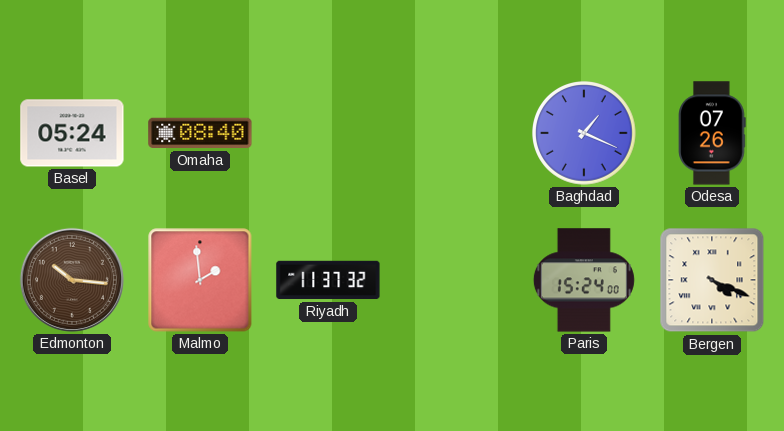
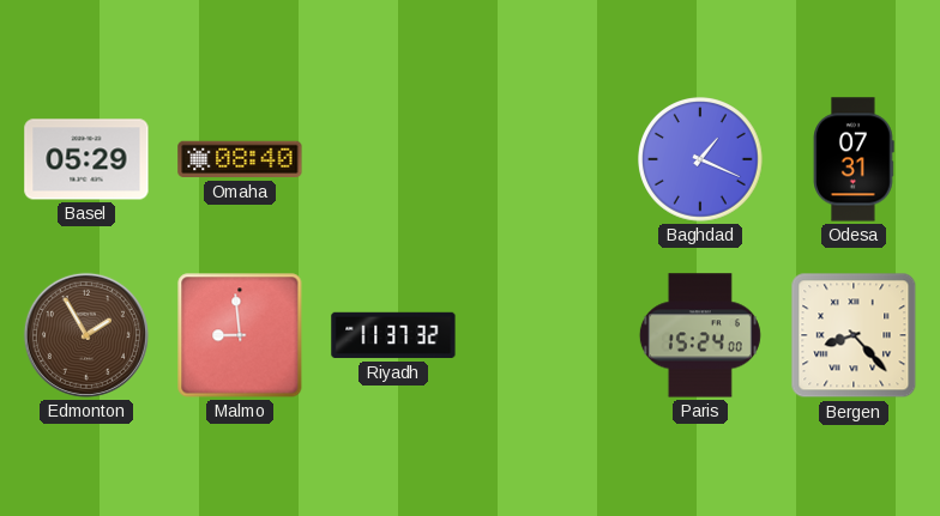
Basel: 05:24 -> 05:29 (86, 159)
Odesa: 07:26 -> 07:31 (854, 159)
Edmonton: 10:16 -> 1:55 (86, 335)
Malmo: 1:59 -> 8:59 (240, 335)
Bergen: 4:19 -> 8:23 (854, 335)
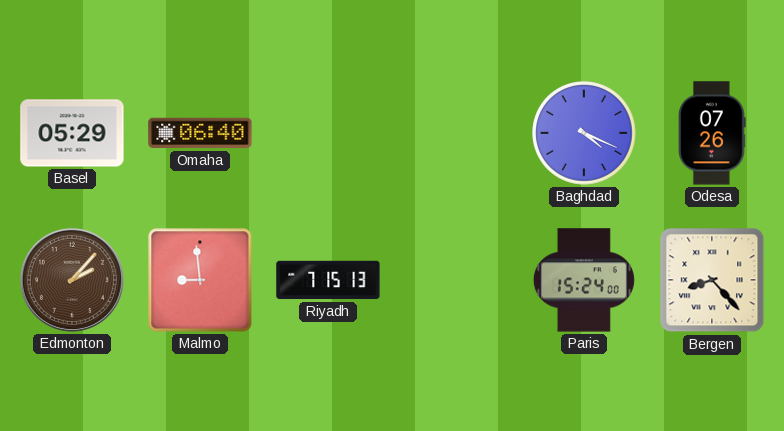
Omaha: 08:40 -> 06:40 (200, 133)
Baghdad: 1:19 -> 4:19 (585, 134)
Odesa: 07:31 -> 07:26 (712, 133)
Edmonton: 1:55 -> 2:07 (72, 280)
Riyadh: 11:37 -> 7:15 (328, 280)
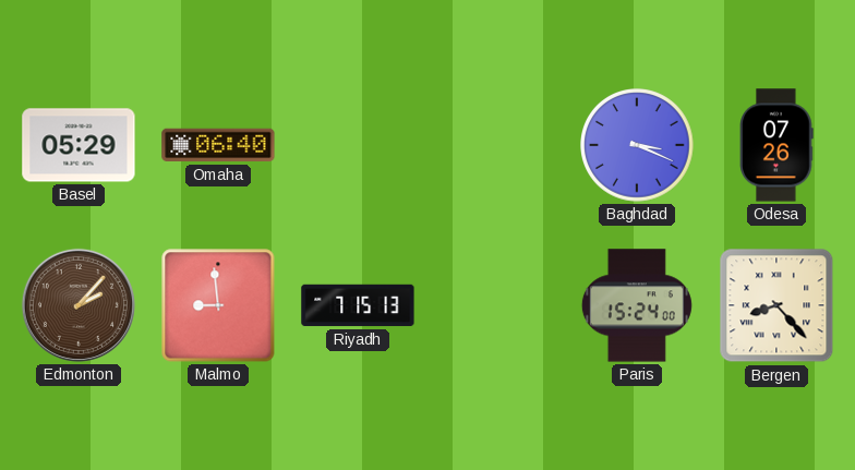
Baghdad: 4:19 -> 3:19 (638, 146)
